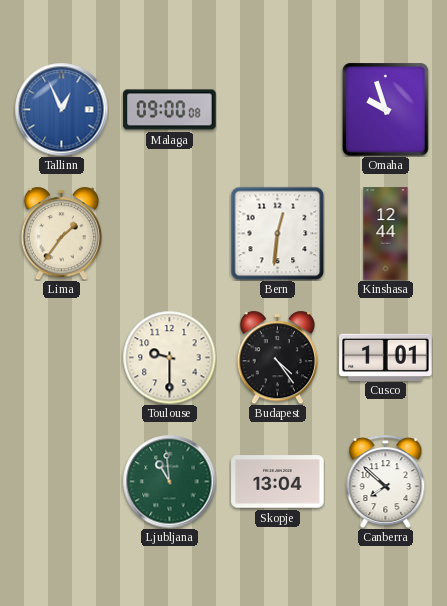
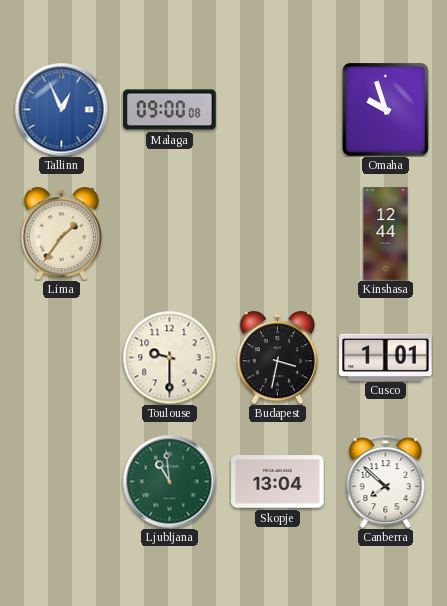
Bern: 12:31 -> none (277, 233)
Budapest: 4:24 -> 3:32 (277, 357)
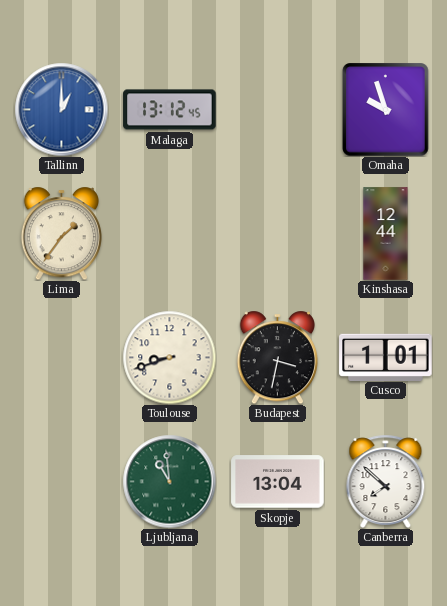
Tallinn: 12:56 -> 1:00 (61, 109)
Malaga: 09:00 -> 13:12 (170, 110)
Toulouse: 9:30 -> 8:42 (169, 357)
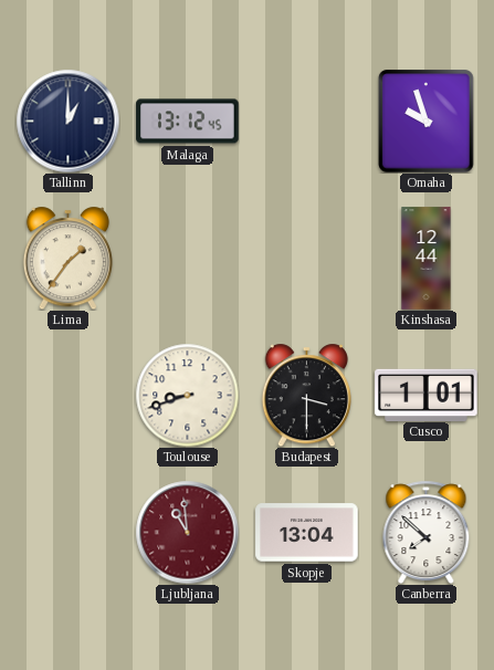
Tallinn dial: blue -> navy (67, 121)
Budapest: 3:32 -> 3:30 (306, 395)
Ljubljana dial: green -> burgundy (187, 532)
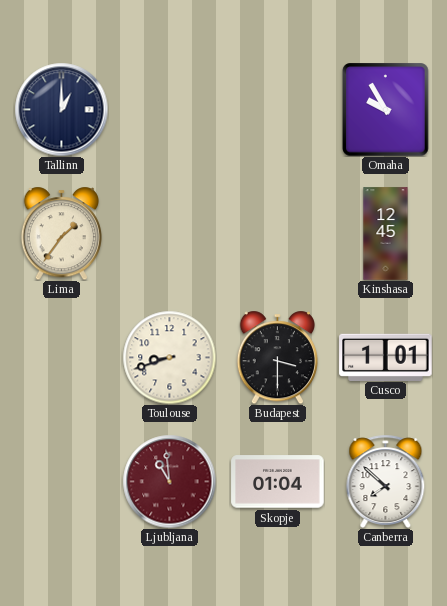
Malaga: 13:12 -> none (188, 122)
Omaha: 9:57 -> 9:55 (386, 110)
Kinshasa: 12:44 -> 12:45 (386, 234)
Skopje: 13:04 -> 01:04 (278, 482)
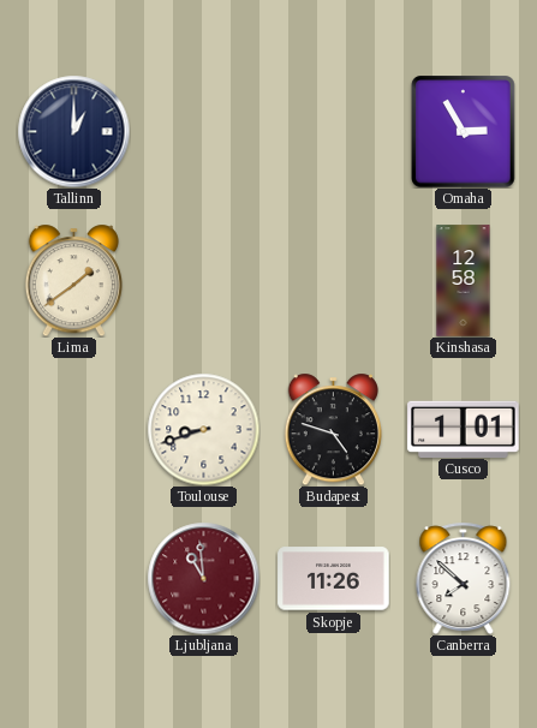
Omaha: 9:55 -> 2:55 (464, 132)
Lima: 1:36 -> 1:39 (73, 280)
Kinshasa: 12:45 -> 12:58 (464, 281)
Budapest: 3:30 -> 4:48 (333, 429)
Skopje: 01:04 -> 11:26 (334, 579)
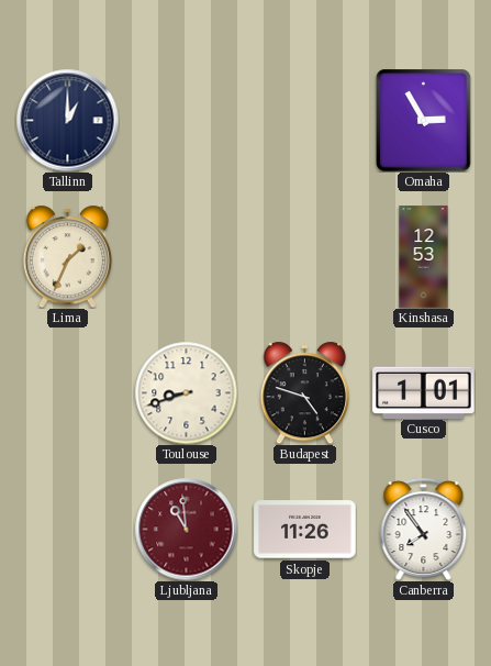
Lima: 1:39 -> 1:34 (67, 256)
Kinshasa: 12:58 -> 12:53 (424, 257)
Canberra: 7:52 -> 7:54 (424, 529)
